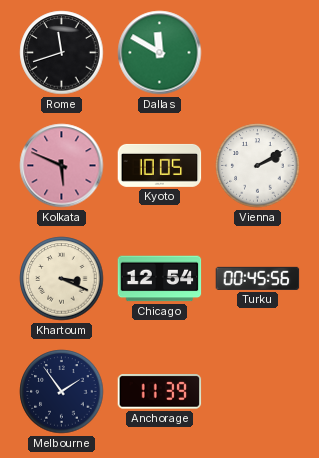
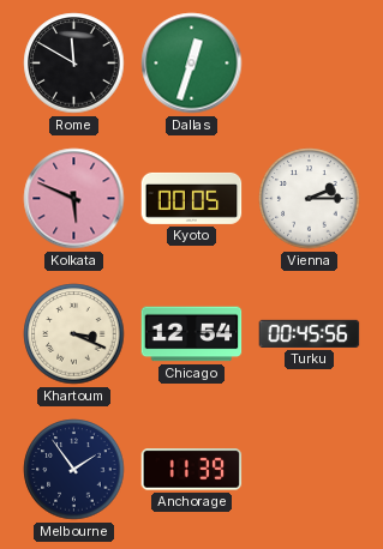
Rome: 11:42 -> 11:50 (74, 64)
Dallas: 11:50 -> 12:33 (192, 64)
Kyoto: 10:05 -> 00:05 (192, 198)
Vienna: 2:10 -> 2:15 (310, 199)
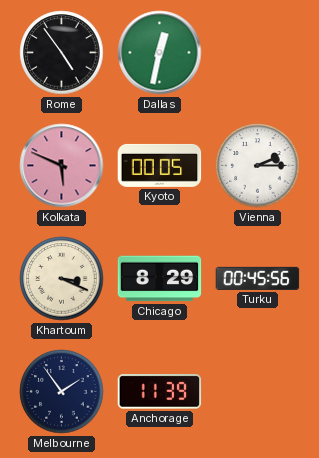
Rome: 11:50 -> 4:54 (62, 53)
Dallas: 12:33 -> 12:32 (160, 53)
Chicago: 12:54 -> 8:29 (160, 279)
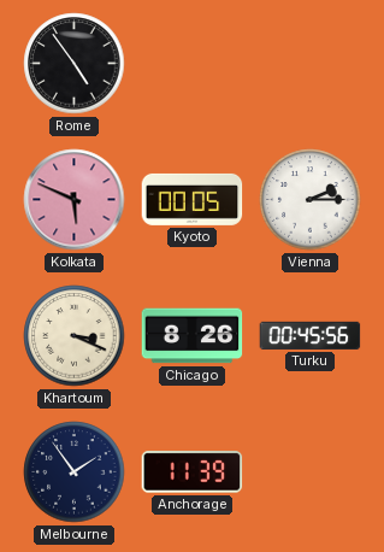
Dallas: 12:32 -> none (160, 53)
Chicago: 8:29 -> 8:26 (193, 336)
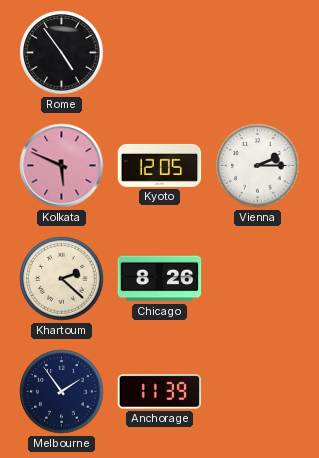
Kyoto: 00:05 -> 12:05 (160, 165)
Khartoum: 3:19 -> 2:22 (62, 279)
Turku: 00:45 -> none (311, 335)
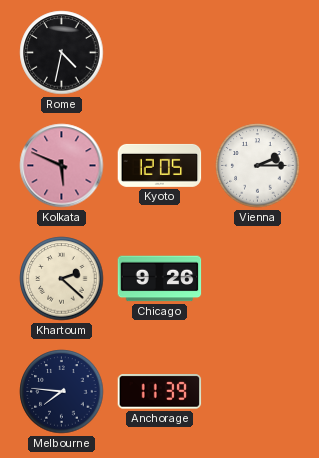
Rome: 4:54 -> 4:32 (62, 53)
Chicago: 8:26 -> 9:26 (160, 279)
Melbourne: 1:54 -> 7:46 (62, 392)
